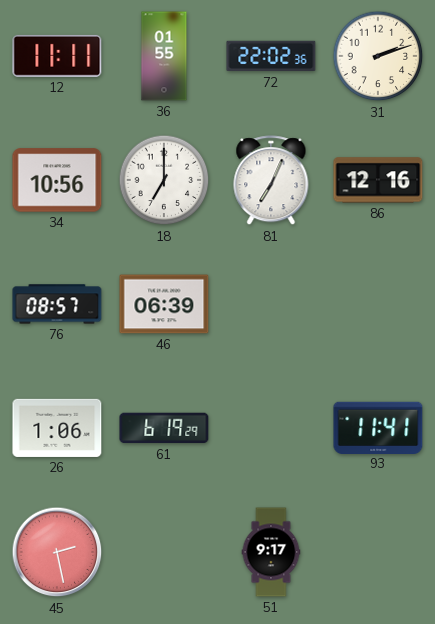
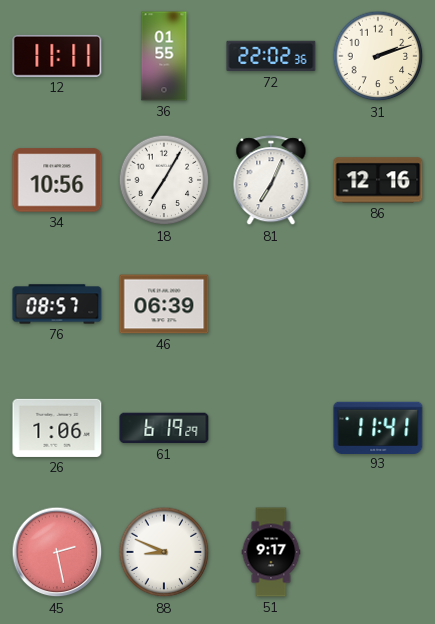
18: 7:00 -> 7:05 (164, 180)
88: none -> 8:49 (164, 552)
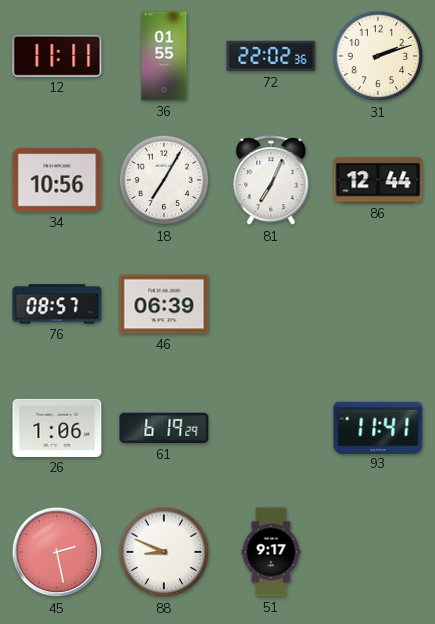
86: 12:16 -> 12:44 (378, 180)
